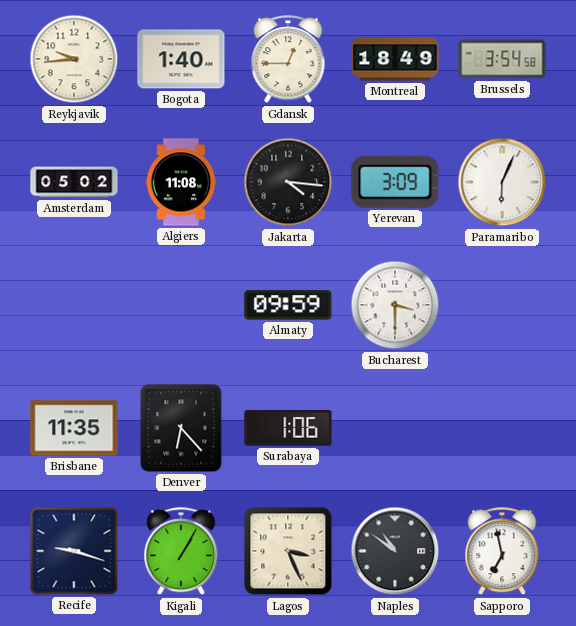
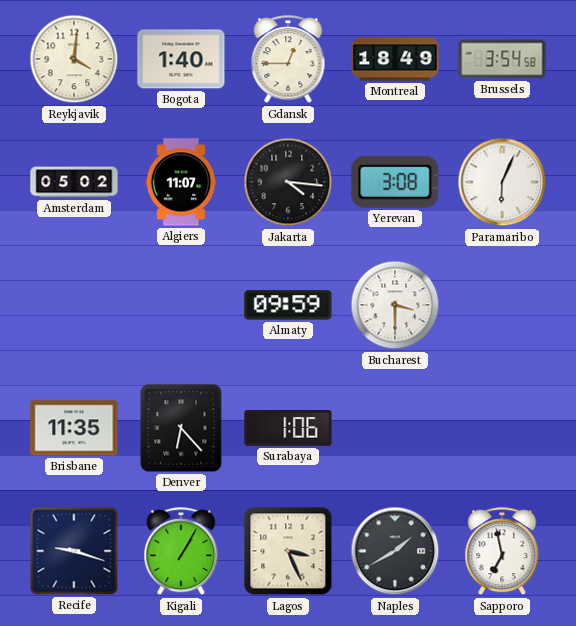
Reykjavik: 9:44 -> 4:01 (74, 59)
Algiers: 11:08 -> 11:07 (181, 182)
Yerevan: 3:09 -> 3:08 (395, 182)
Naples: 10:51 -> 1:40 (395, 551)
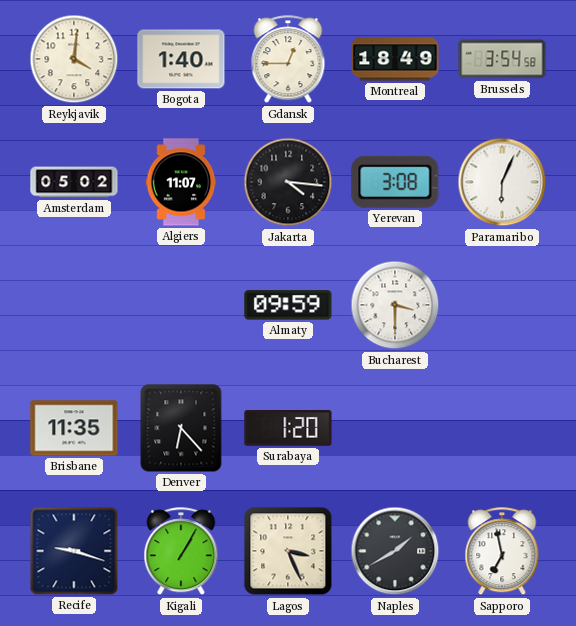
Surabaya: 1:06 -> 1:20 (288, 429)
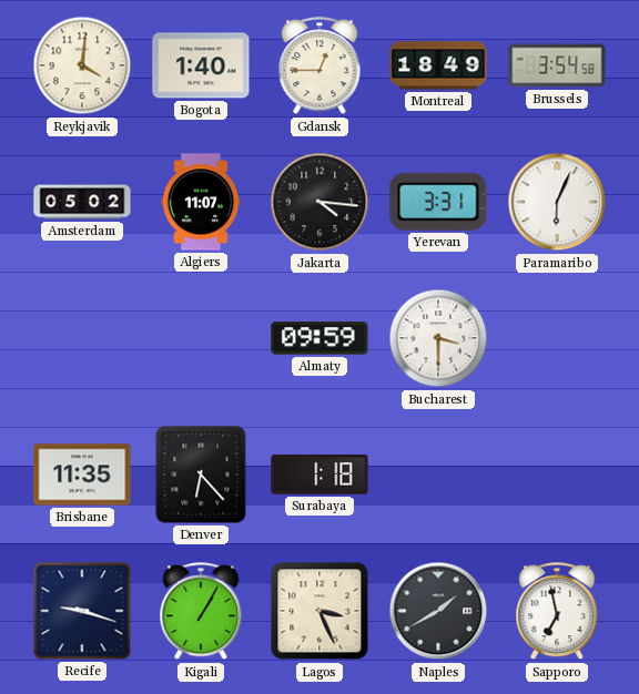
Yerevan: 3:08 -> 3:31 (438, 202)
Surabaya: 1:20 -> 1:18 (319, 476)
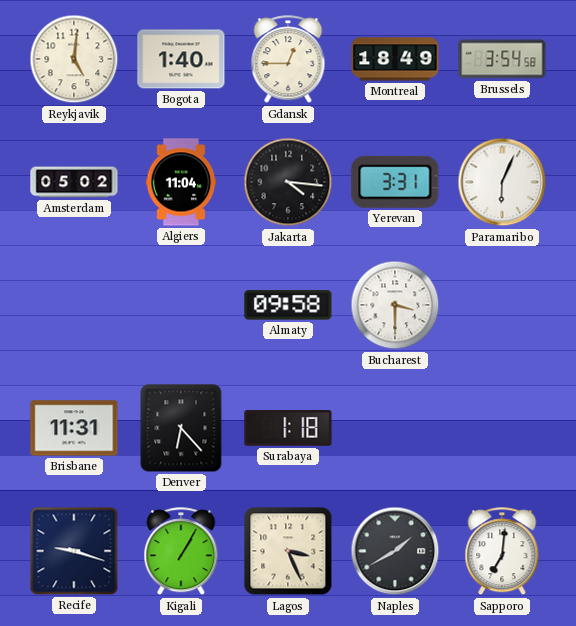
Reykjavik: 4:01 -> 5:01 (74, 59)
Algiers: 11:07 -> 11:04 (181, 182)
Almaty: 09:59 -> 09:58 (288, 305)
Brisbane: 11:35 -> 11:31 (74, 428)
Sapporo: 6:58 -> 7:01 (502, 552)
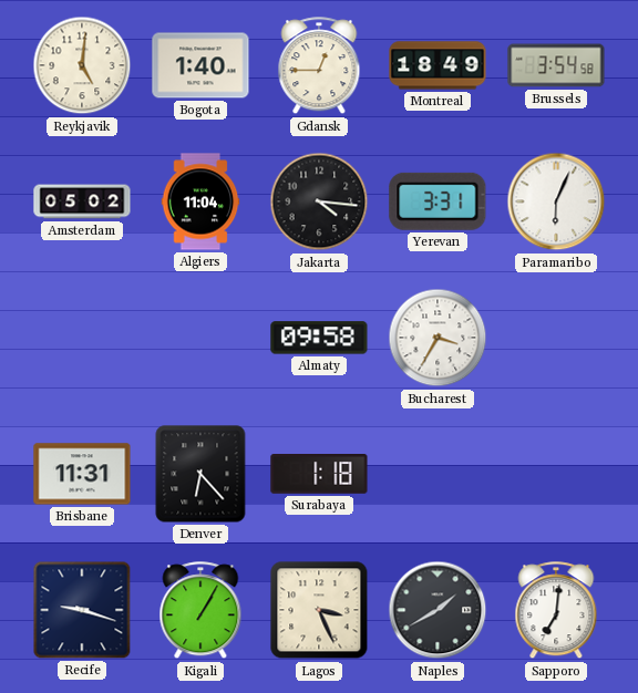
Bucharest: 3:30 -> 3:35 (438, 338)
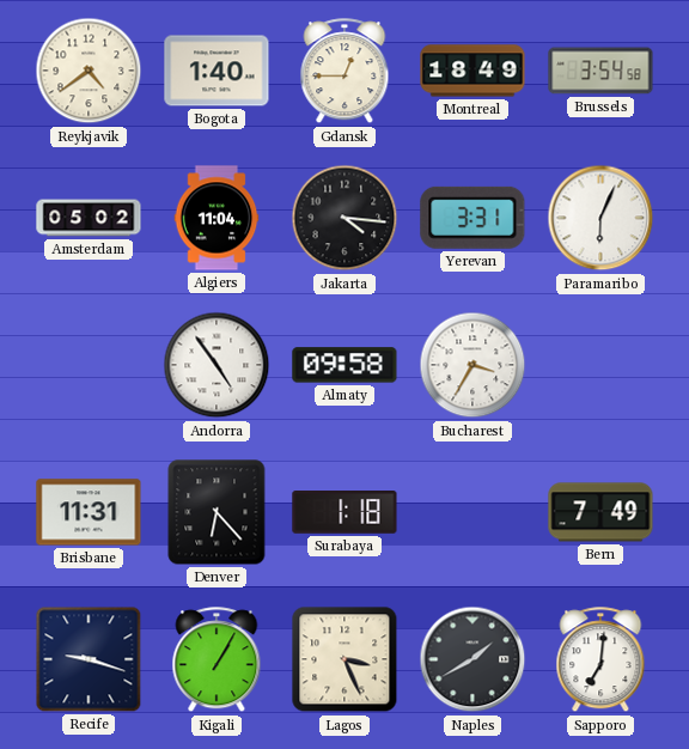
Reykjavik: 5:01 -> 4:39 (89, 71)
Andorra: none -> 4:54 (217, 365)
Bern: none -> 7:49 (600, 512)
